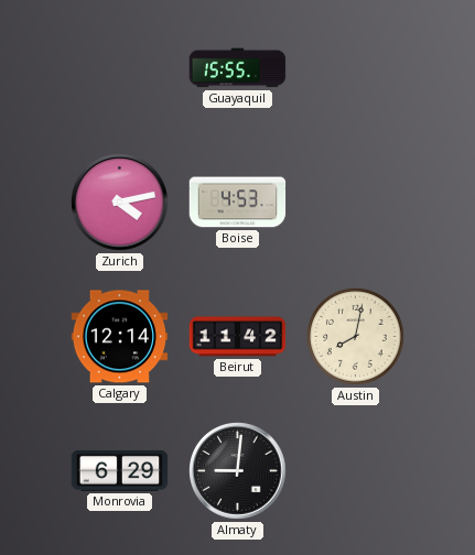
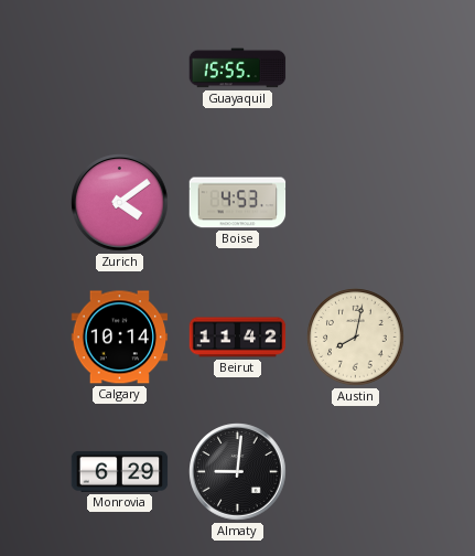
Zurich: 4:13 -> 4:09 (120, 203)
Calgary: 12:14 -> 10:14 (120, 338)
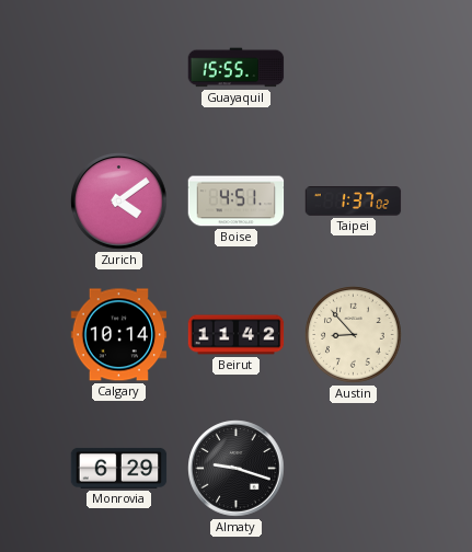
Boise: 4:53 -> 4:51 (237, 202)
Taipei: none -> 1:37 (354, 202)
Austin: 8:02 -> 8:53 (354, 335)
Almaty: 9:01 -> 9:18 (237, 469)
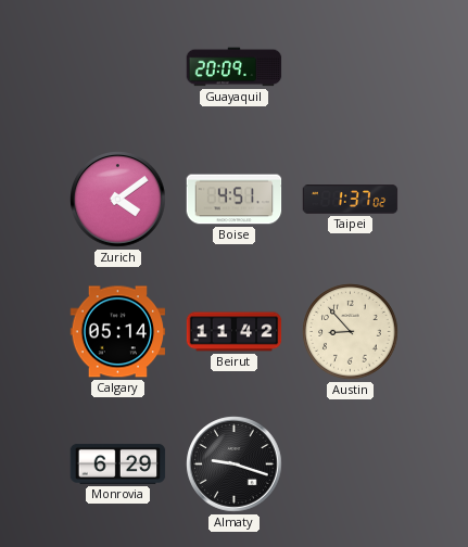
Guayaquil: 15:55 -> 20:09 (235, 67)
Calgary: 10:14 -> 05:14 (118, 332)
